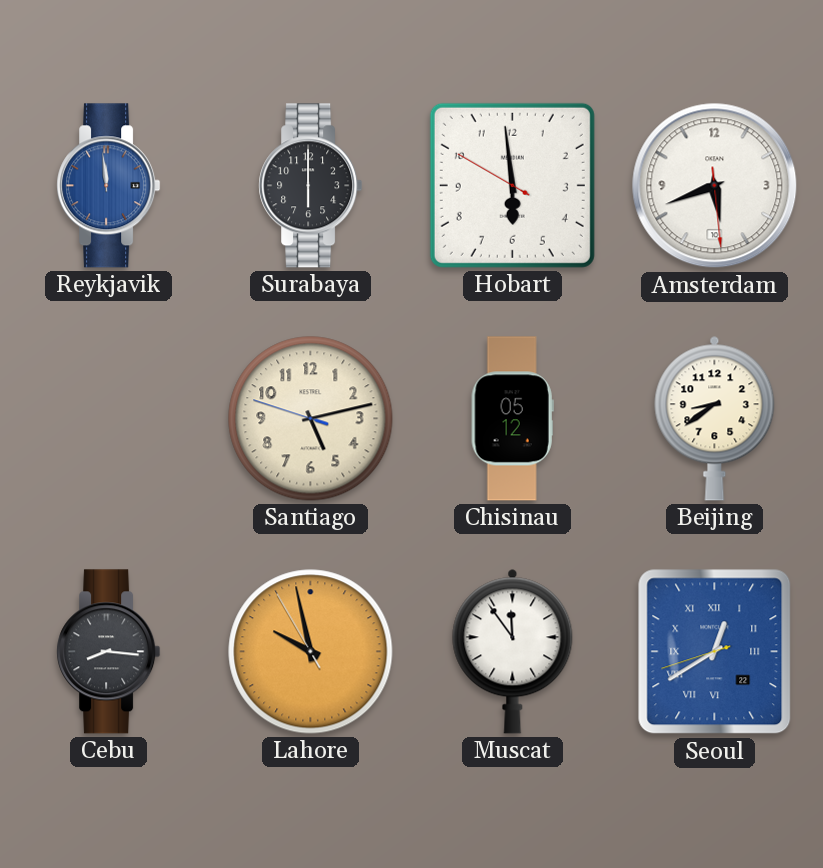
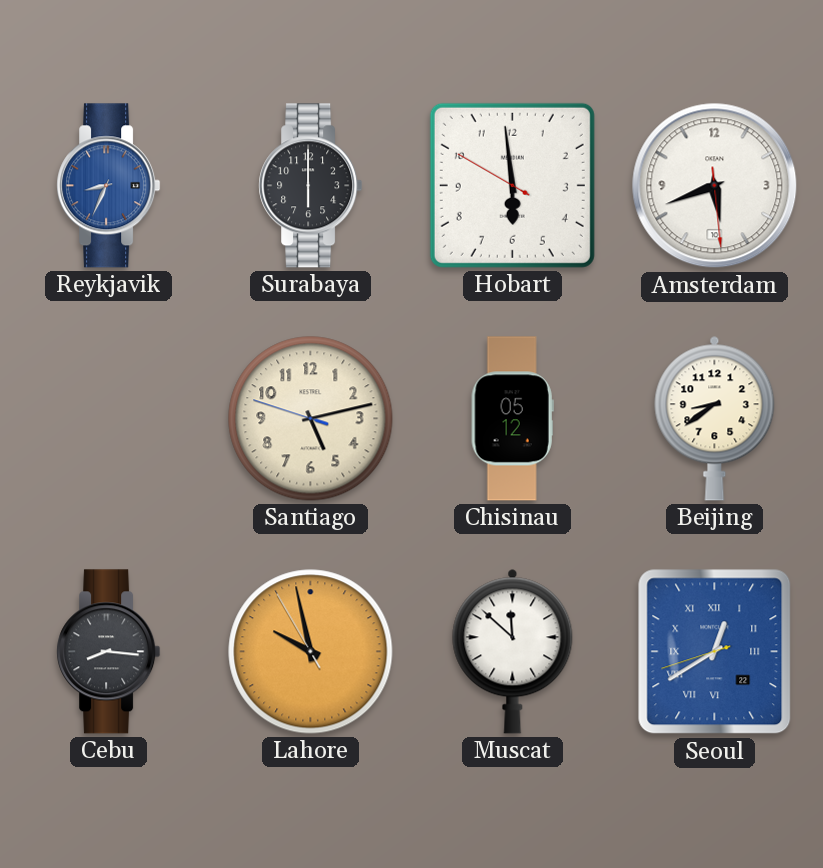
Reykjavik: 11:59 -> 8:34 (109, 186)
Muscat: 11:54 -> 11:52 (513, 651)
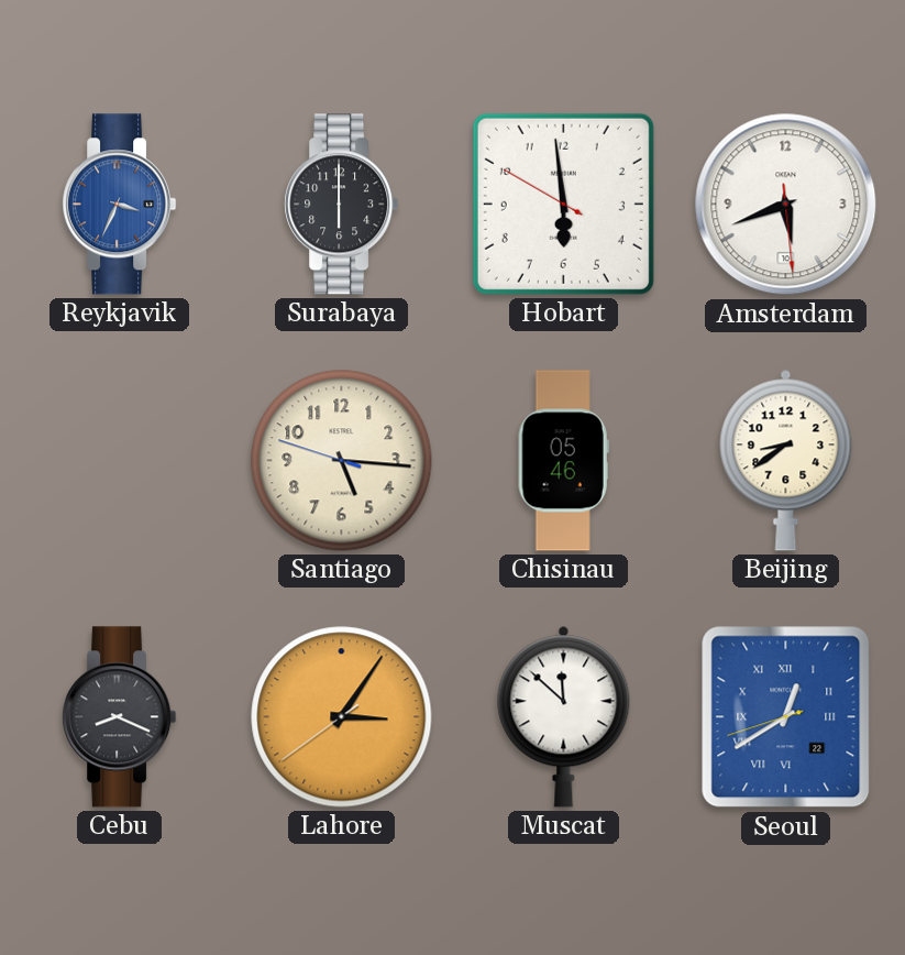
Reykjavik: 8:34 -> 3:34 (120, 205)
Santiago: 5:12 -> 5:15 (342, 461)
Chisinau: 05:12 -> 05:46 (563, 461)
Cebu: 8:16 -> 8:19 (120, 717)
Lahore: 9:57 -> 3:05 (342, 717)
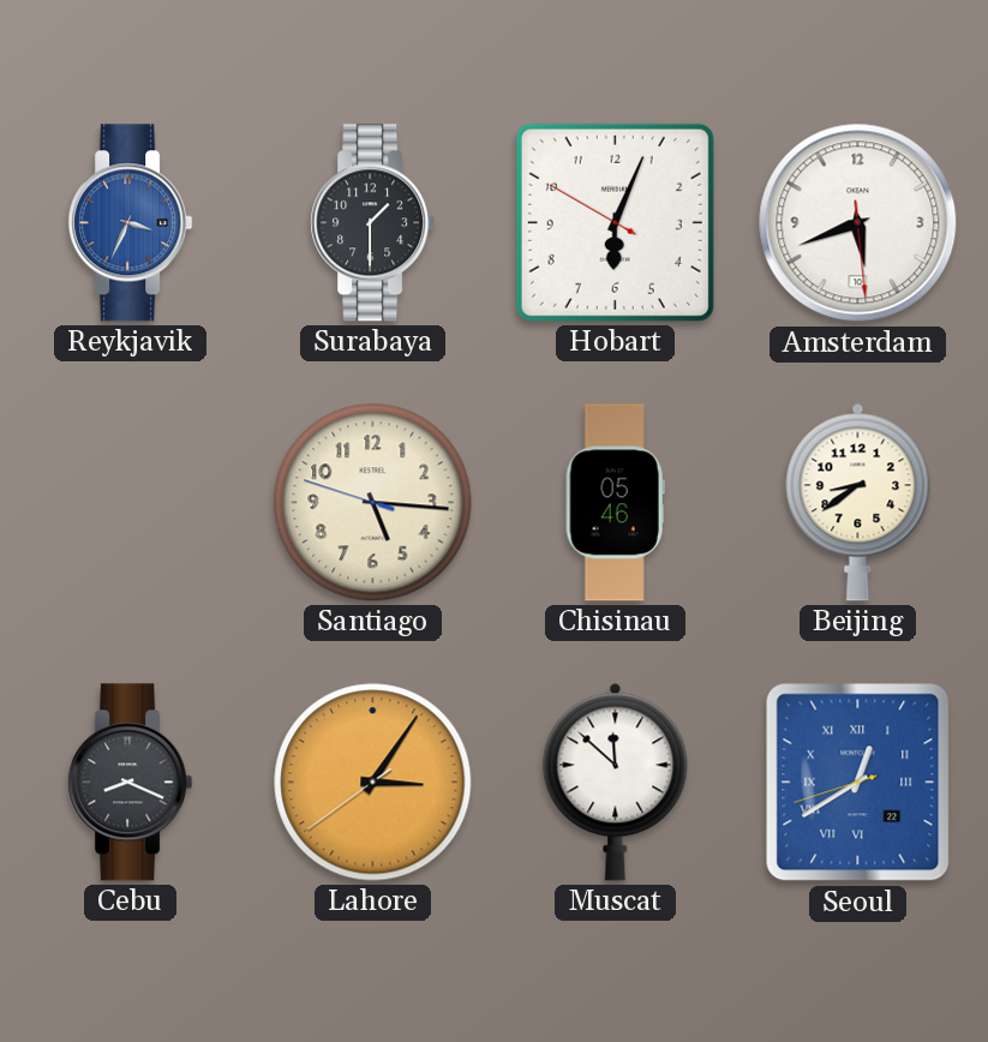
Surabaya: 6:00 -> 1:30 (373, 223)
Hobart: 5:58 -> 6:03 (615, 222)
